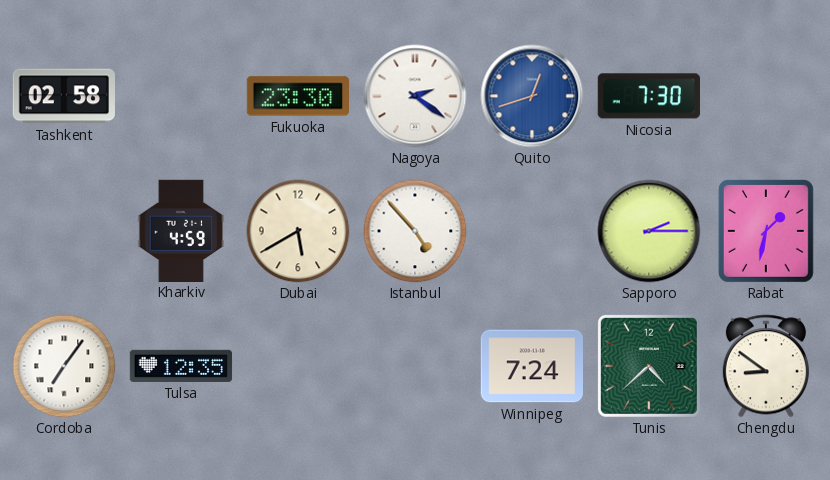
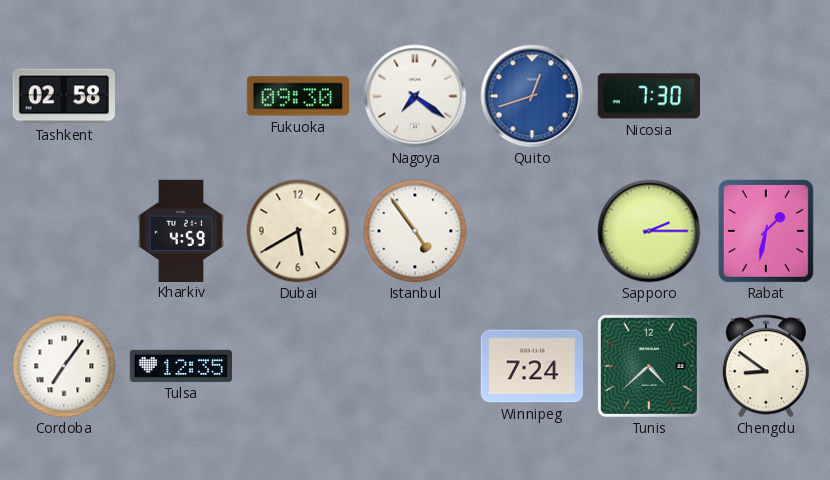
Fukuoka: 23:30 -> 09:30 (297, 96)
Nagoya: 2:21 -> 7:21 (415, 96)
Istanbul: 4:53 -> 4:54 (415, 231)
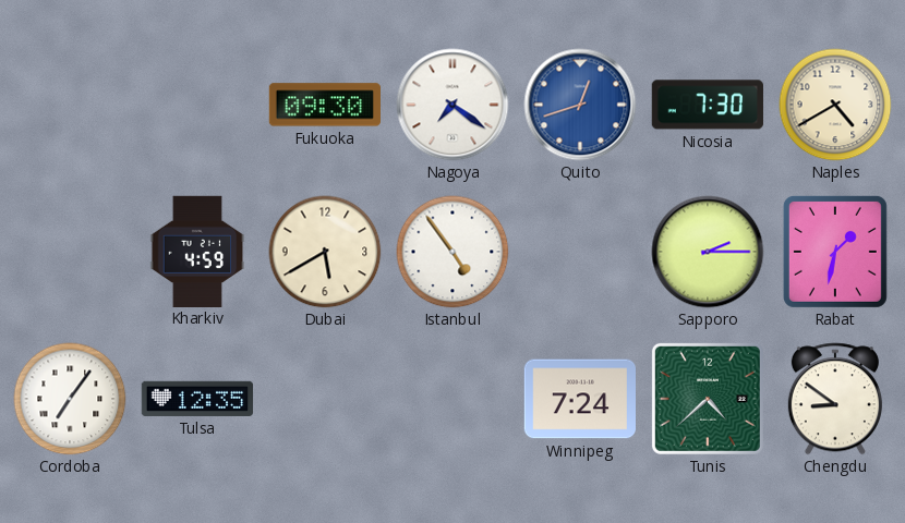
Tashkent: 02:58 -> none (64, 96)
Naples: none -> 4:40 (835, 105)
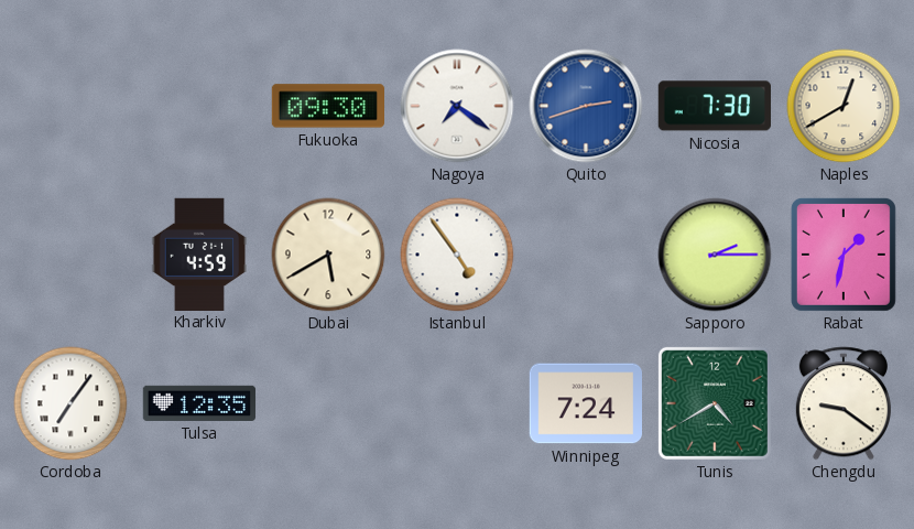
Quito: 12:42 -> 2:42 (586, 106)
Naples: 4:40 -> 12:40 (844, 106)
Tunis: 4:38 -> 4:40 (715, 403)
Chengdu: 8:51 -> 9:21 (844, 403)
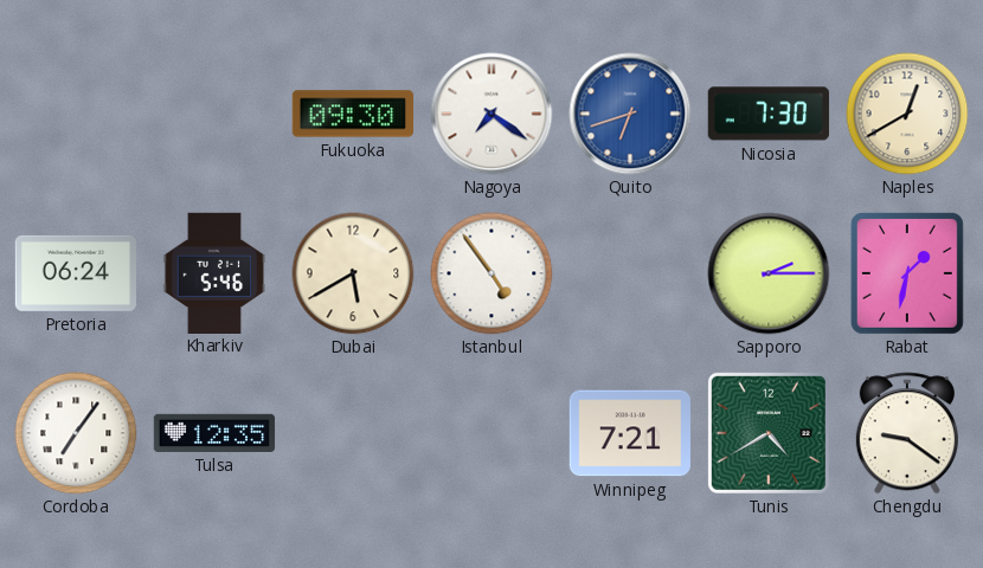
Quito: 2:42 -> 6:42 (630, 114)
Pretoria: none -> 06:24 (75, 273)
Kharkiv: 4:59 -> 5:46 (214, 272)
Winnipeg: 7:24 -> 7:21 (629, 433)
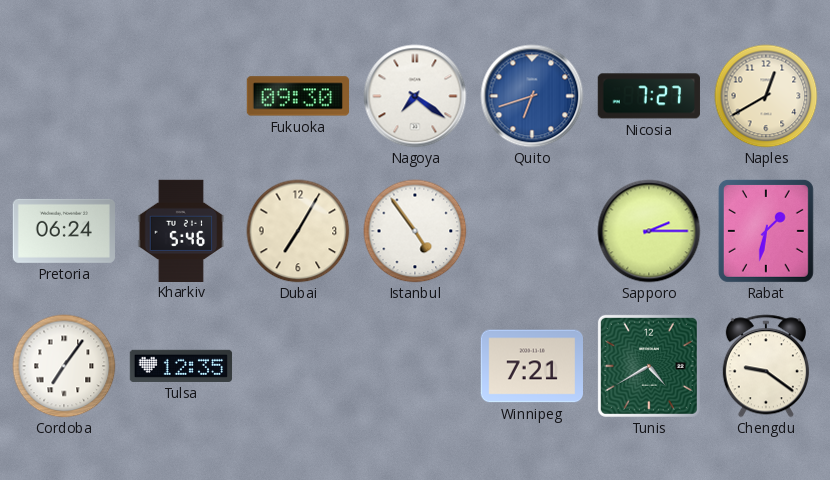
Nicosia: 7:30 -> 7:27 (649, 96)
Dubai: 5:40 -> 7:05 (298, 231)
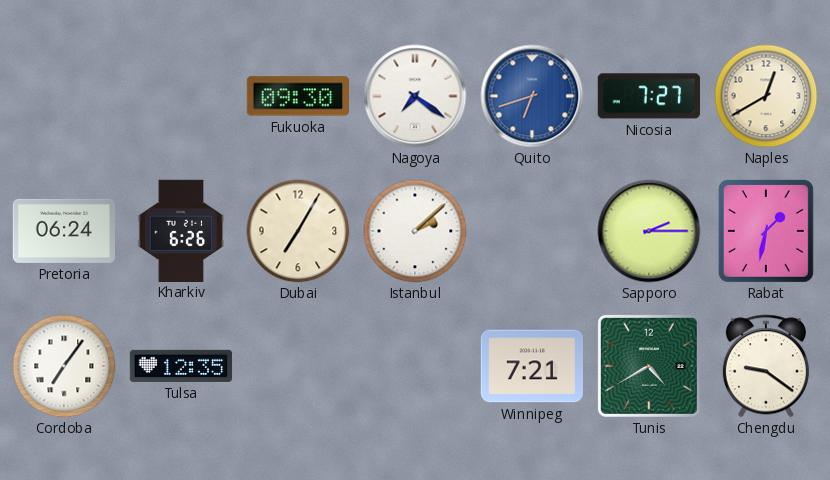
Kharkiv: 5:46 -> 6:26 (181, 230)
Istanbul: 4:54 -> 2:08 (415, 231)
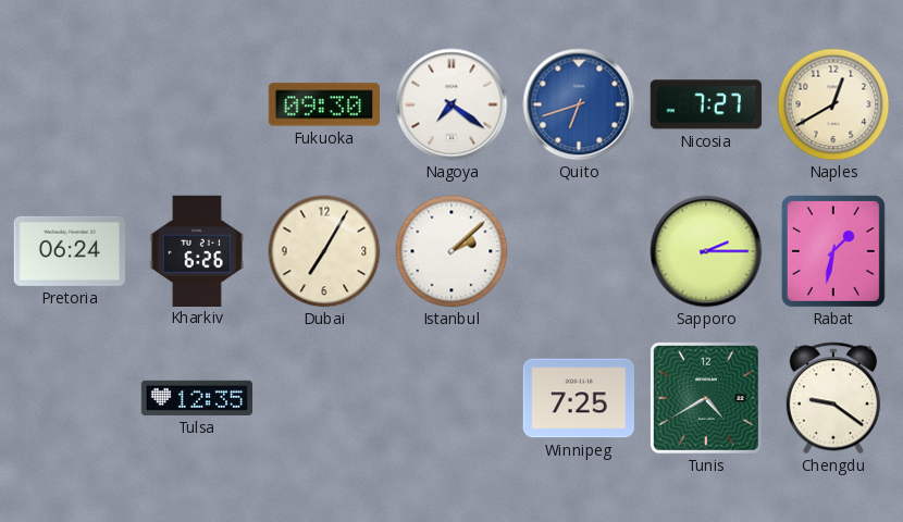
Cordoba: 7:06 -> none (64, 366)
Winnipeg: 7:21 -> 7:25 (578, 398)
